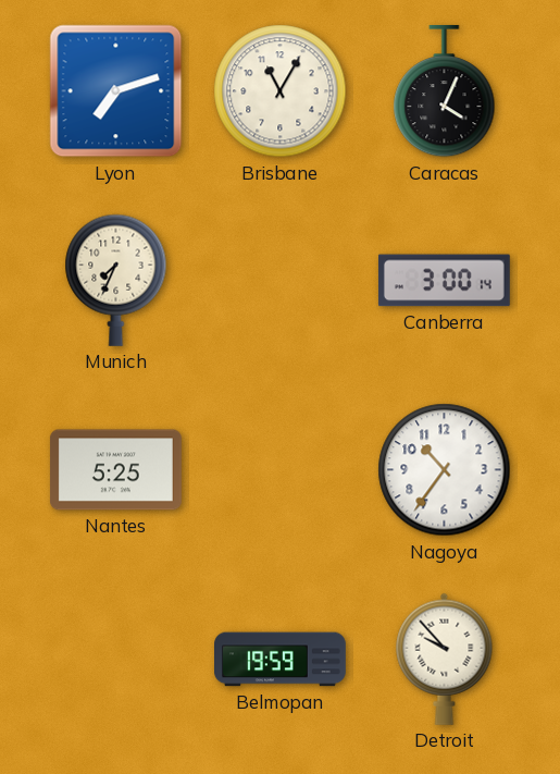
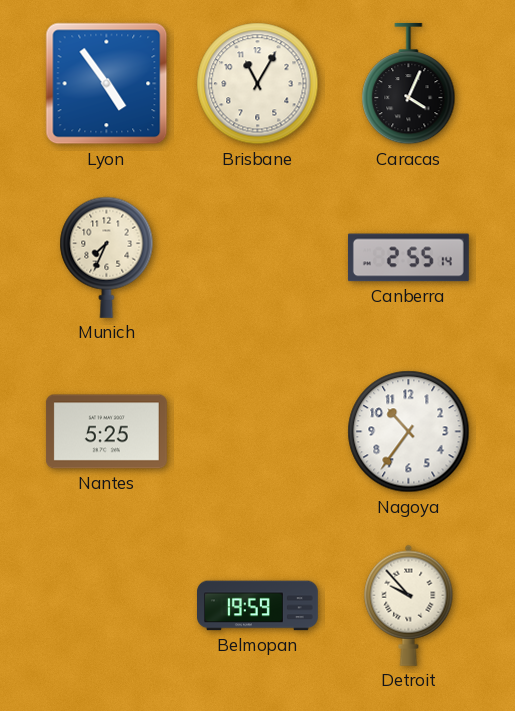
Lyon: 7:12 -> 4:54 (107, 84)
Canberra: 3:00 -> 2:55 (408, 258)
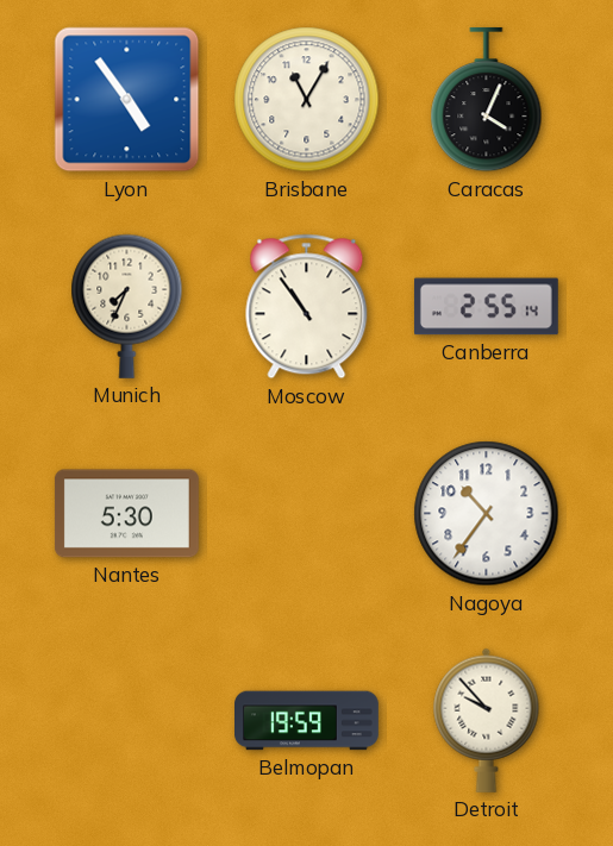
Moscow: none -> 10:54 (307, 307)
Nantes: 5:25 -> 5:30 (126, 514)
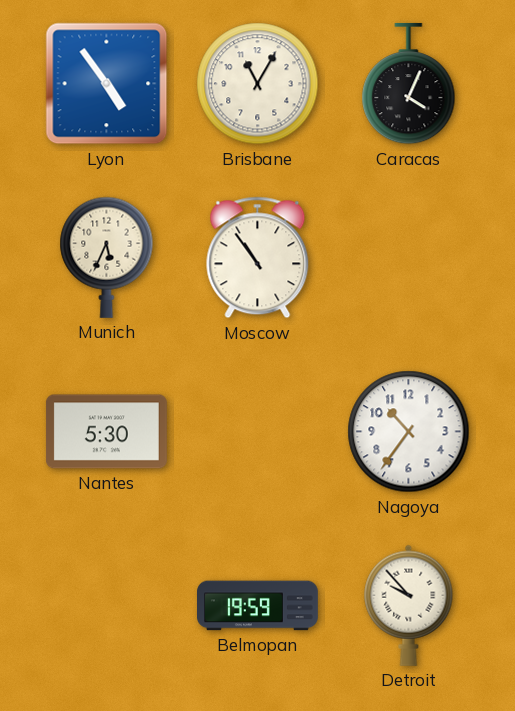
Munich: 7:34 -> 5:34 (107, 257)
Canberra: 2:55 -> none (486, 307)
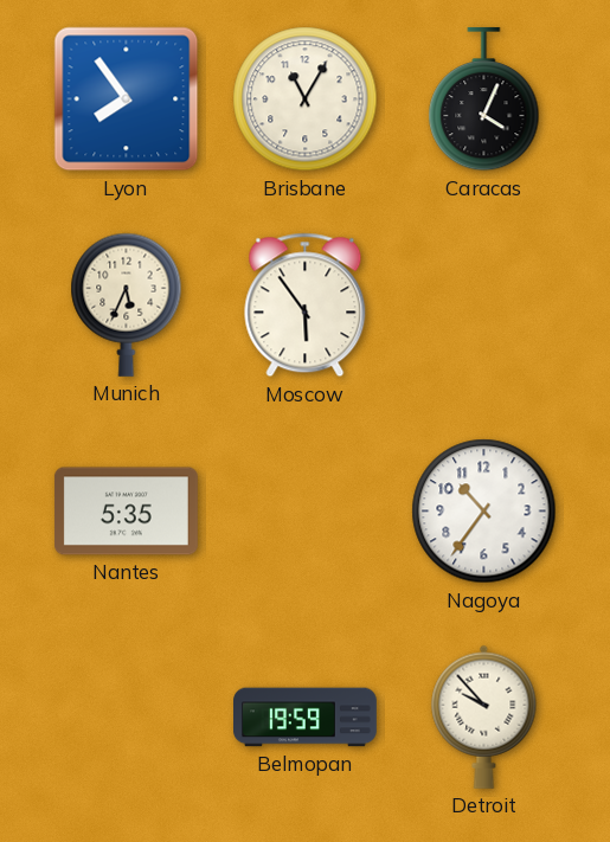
Lyon: 4:54 -> 7:54 (127, 99)
Moscow: 10:54 -> 5:54 (306, 306)
Nantes: 5:30 -> 5:35 (126, 512)
